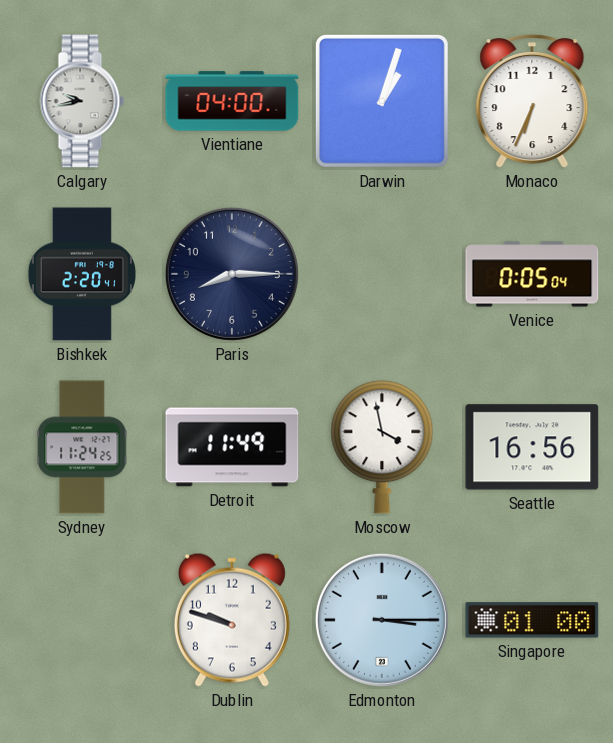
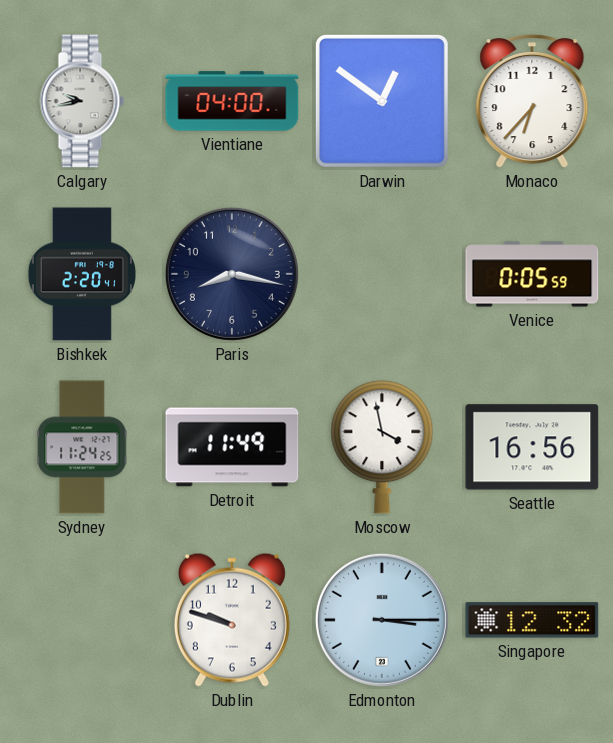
Darwin: 1:03 -> 12:51 (382, 101)
Monaco: 6:34 -> 6:37 (532, 102)
Paris: 8:15 -> 8:17 (232, 274)
Venice: 0:05:04 -> 0:05:59 (532, 274)
Singapore: 01:00 -> 12:32 (532, 620)
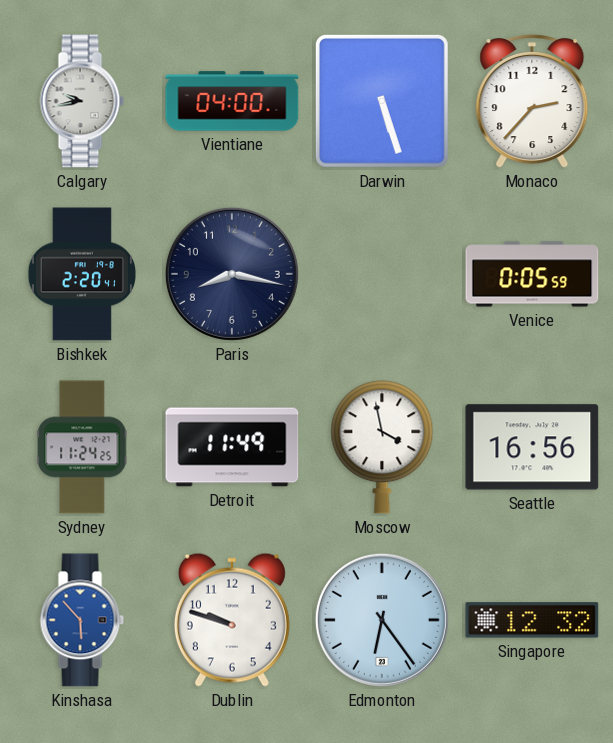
Darwin: 12:51 -> 5:27 (382, 101)
Monaco: 6:37 -> 2:37 (532, 102)
Kinshasa: none -> 5:53 (82, 620)
Edmonton: 3:15 -> 6:24 (382, 620)
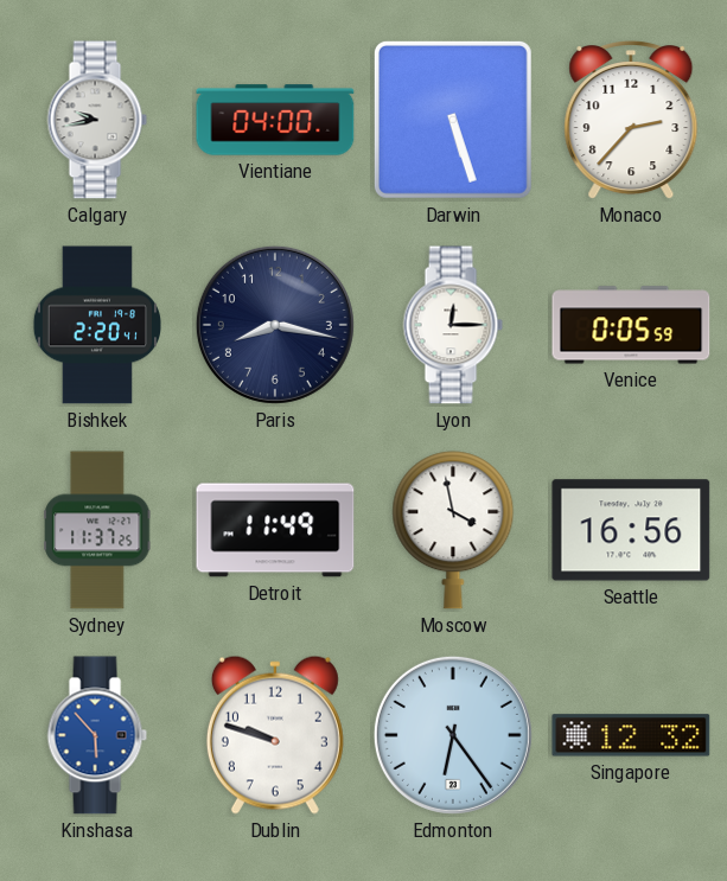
Lyon: none -> 12:15 (453, 325)
Sydney: 11:24 -> 11:37 (97, 530)
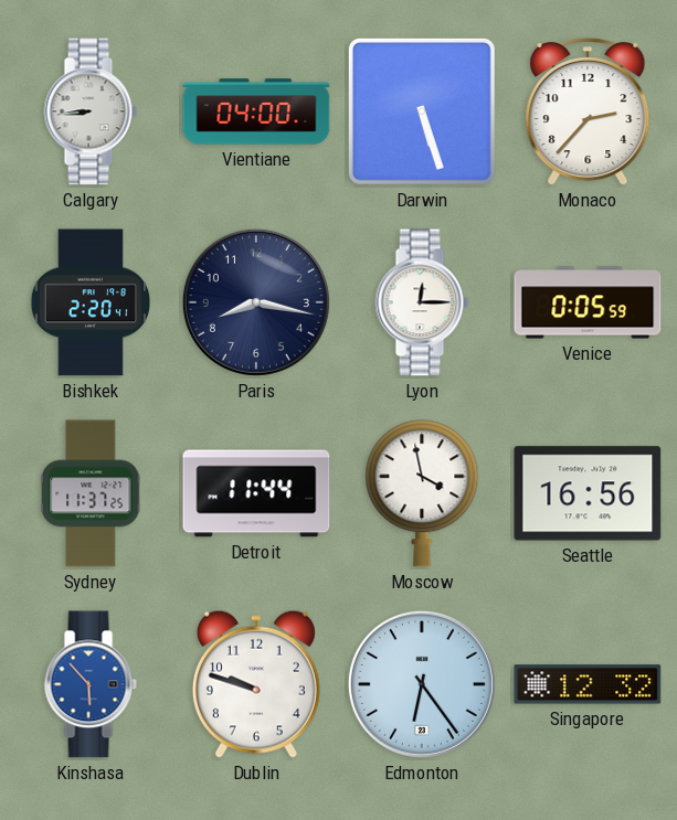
Calgary: 9:43 -> 8:44 (91, 111)
Detroit: 11:49 -> 11:44 (256, 493)
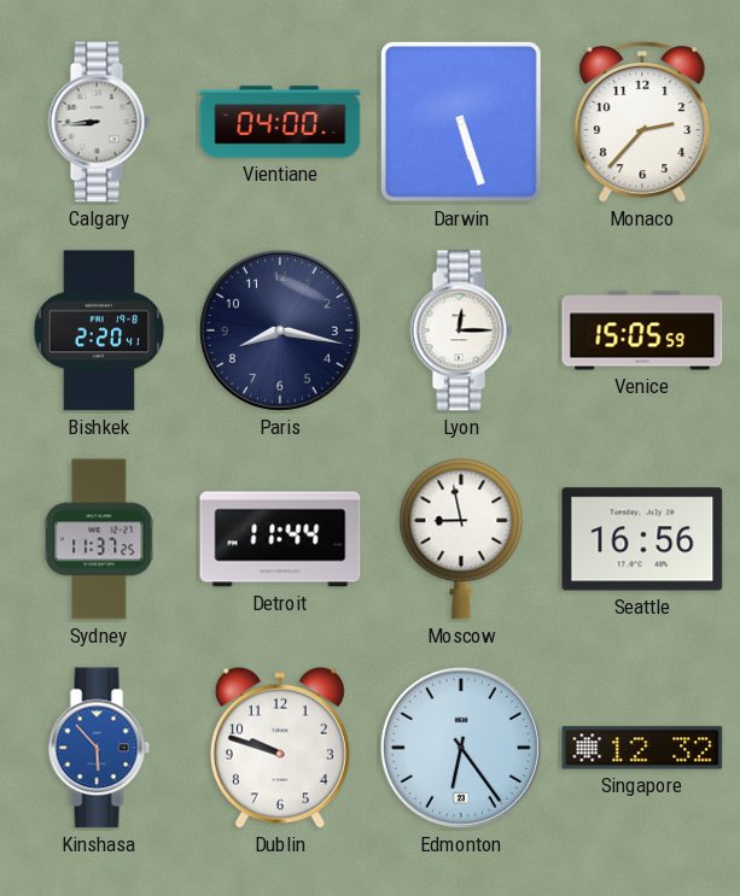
Venice: 0:05 -> 15:05 (642, 330)
Moscow: 3:58 -> 8:58 (461, 539)
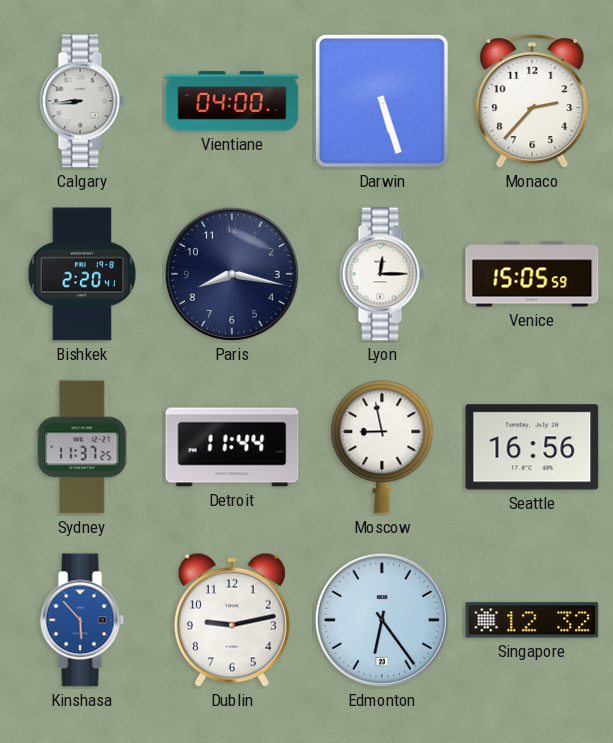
Dublin: 9:48 -> 9:13 (232, 620)
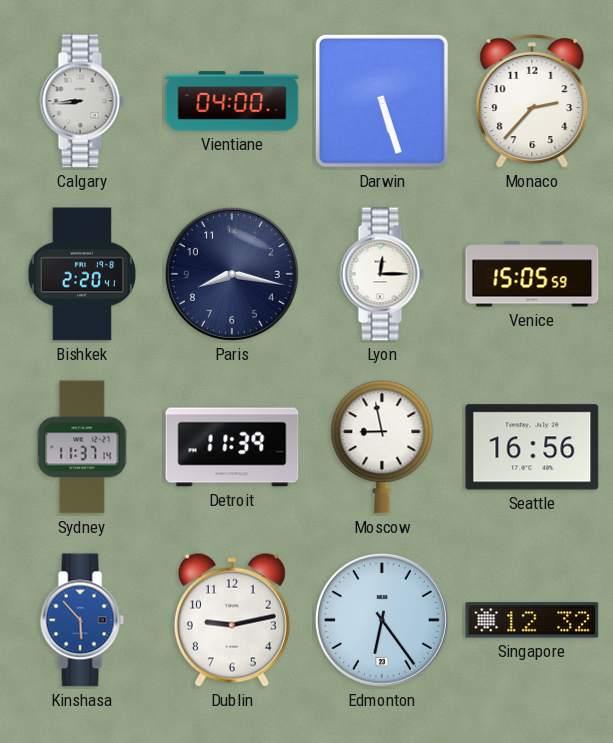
Sydney: 11:37:25 -> 11:37:14 (82, 447)
Detroit: 11:44 -> 11:39 (232, 447)
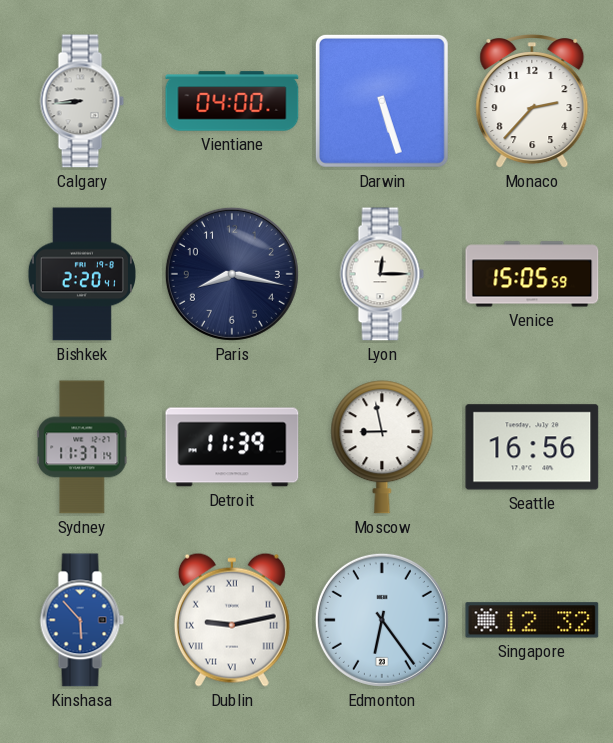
Dublin numerals: Arabic -> Roman (232, 620)
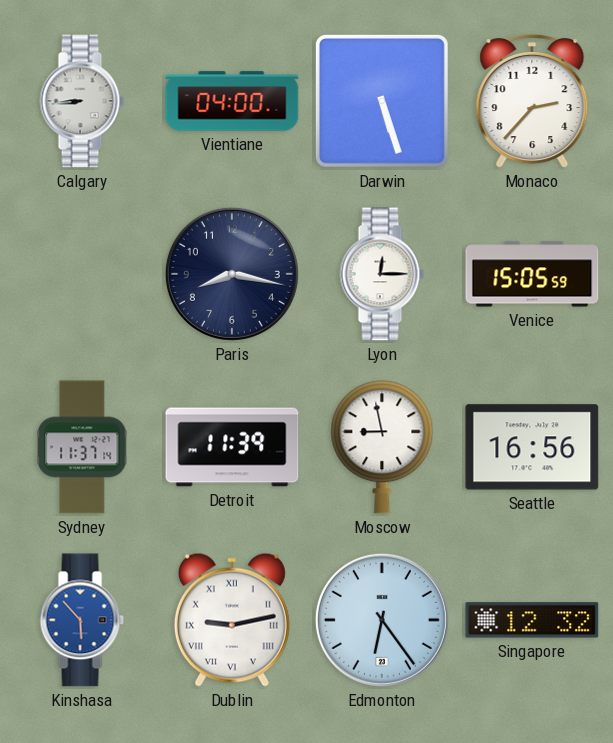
Bishkek: 2:20 -> none (81, 274)
